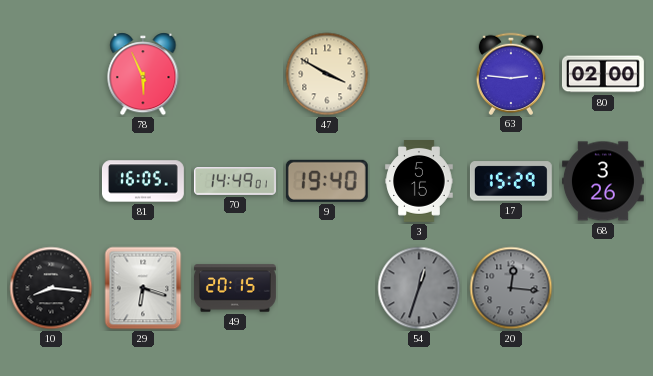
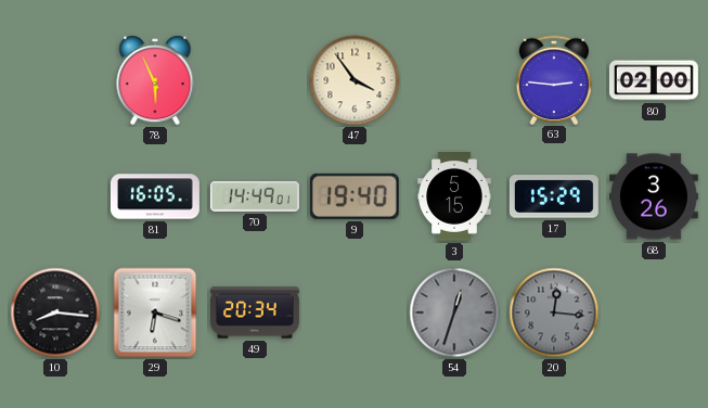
47: 3:50 -> 3:54 (355, 80)
49: 20:15 -> 20:34 (255, 313)
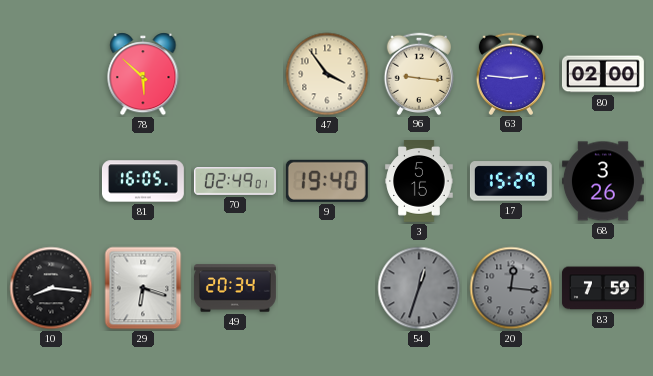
78: 5:56 -> 5:52 (143, 74)
96: none -> 9:16 (418, 73)
70: 14:49 -> 02:49 (235, 181)
83: none -> 7:59 (603, 288)
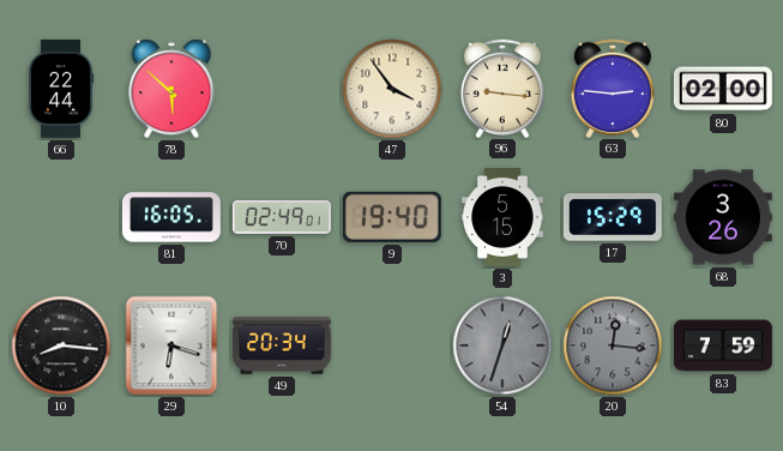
66: none -> 22:44 (61, 89)
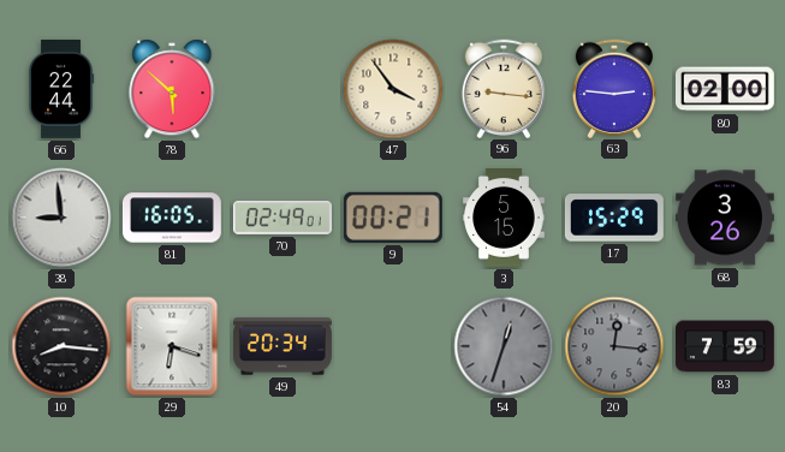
38: none -> 8:59 (61, 218)
9: 19:40 -> 00:21 (393, 218)
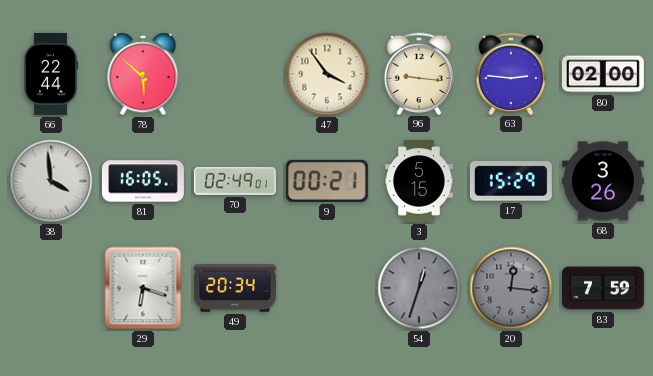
38: 8:59 -> 3:59 (51, 181)
10: 8:16 -> none (61, 346)
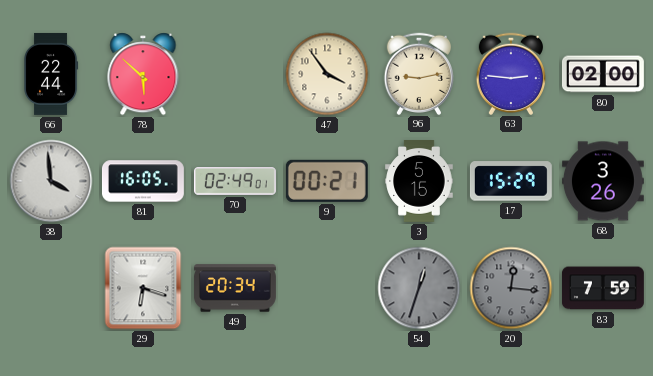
96: 9:16 -> 9:13 (418, 73)
